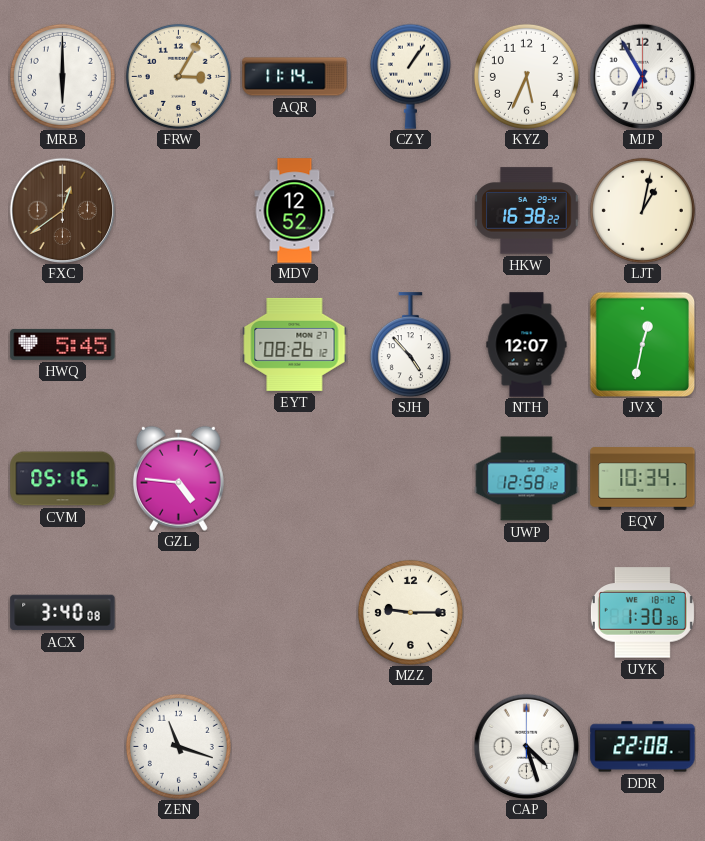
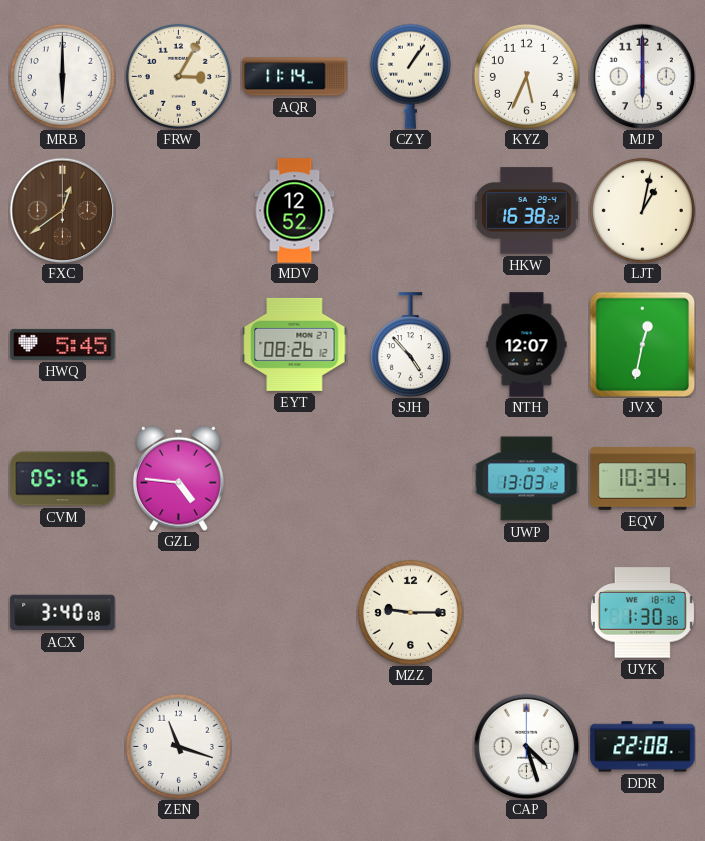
MJP: 6:55 -> 6:00 (642, 76)
UWP: 12:58 -> 13:03 (527, 479)
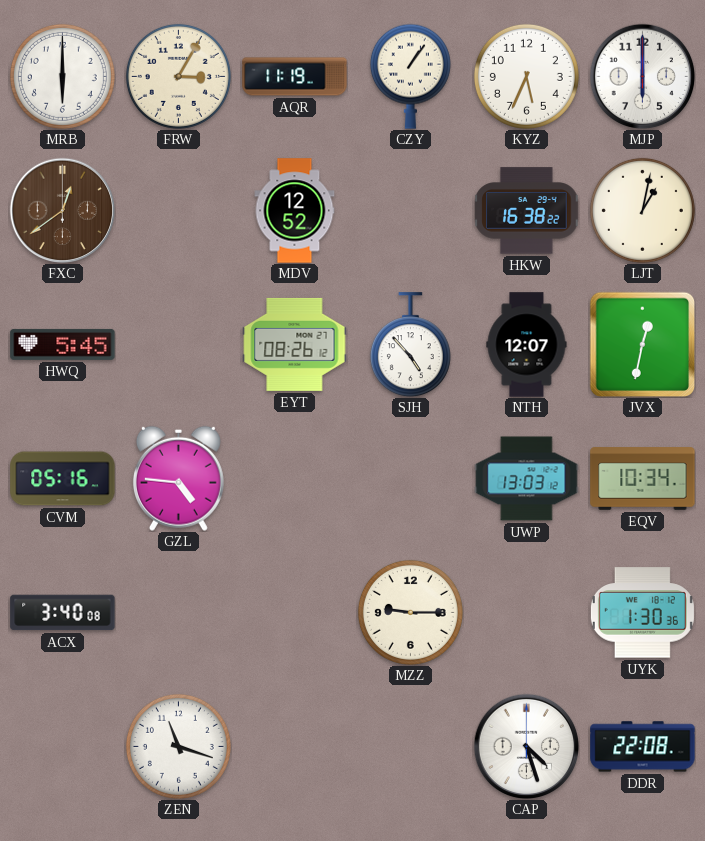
AQR: 11:14 -> 11:19 (295, 77)
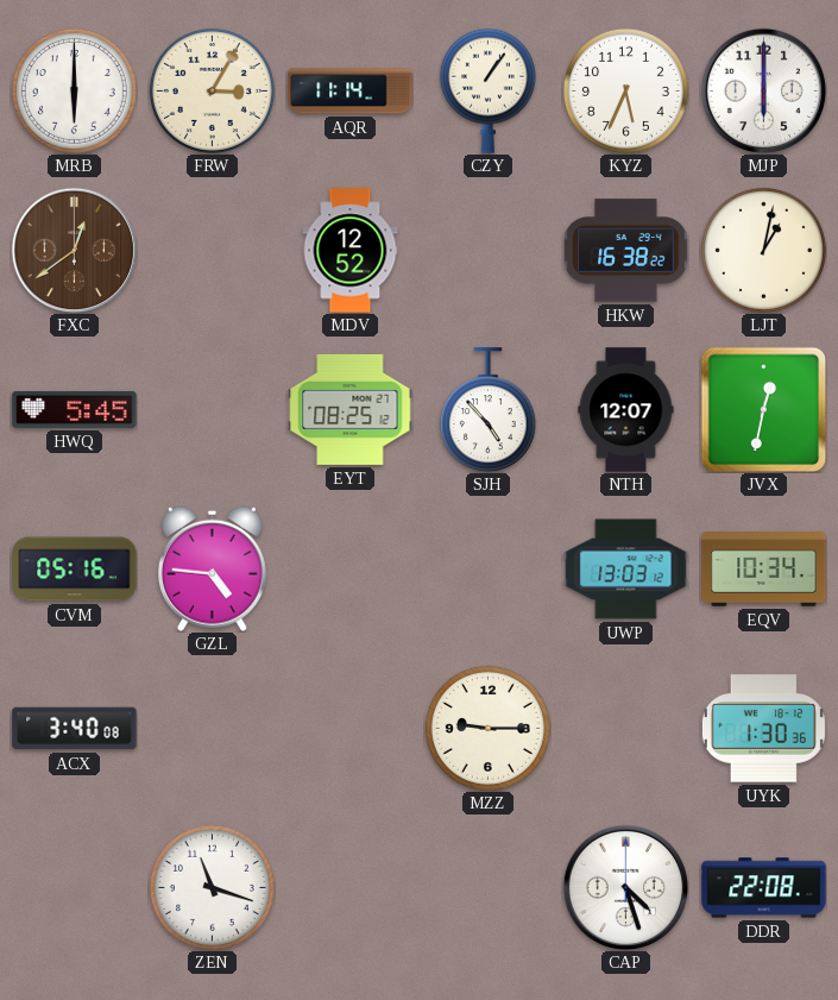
AQR: 11:19 -> 11:14 (351, 92)
EYT: 08:26 -> 08:25 (351, 409)
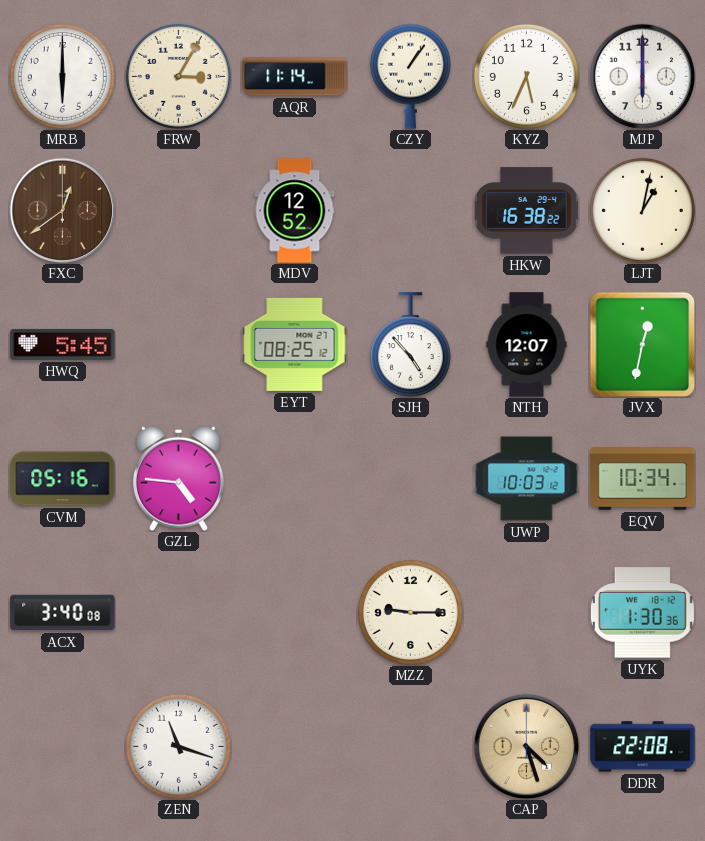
UWP: 13:03 -> 10:03 (527, 479)
CAP dial: white -> champagne (526, 746)
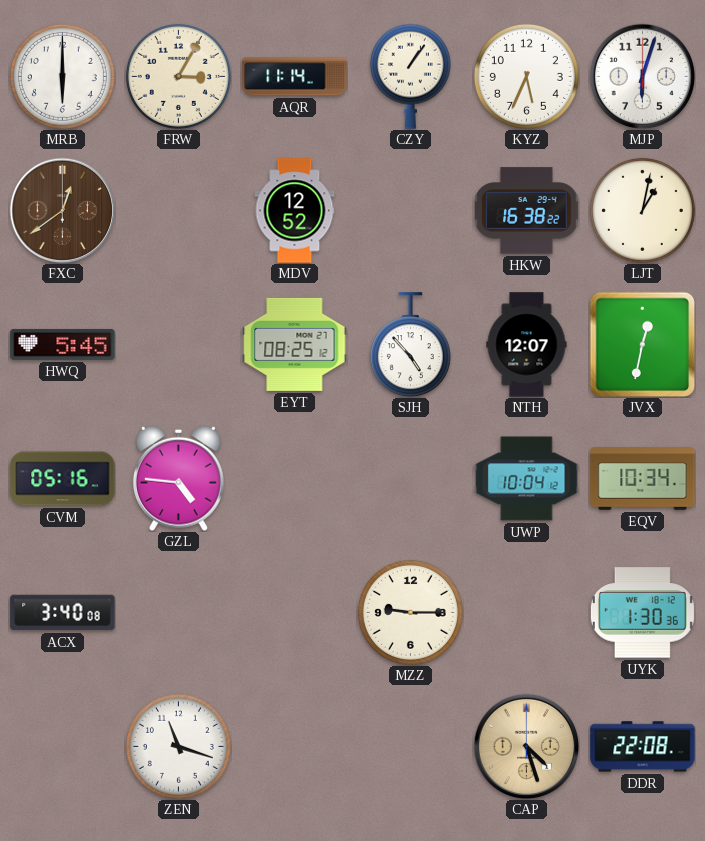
MJP: 6:00 -> 6:03 (642, 76)
UWP: 10:03 -> 10:04 (527, 479)
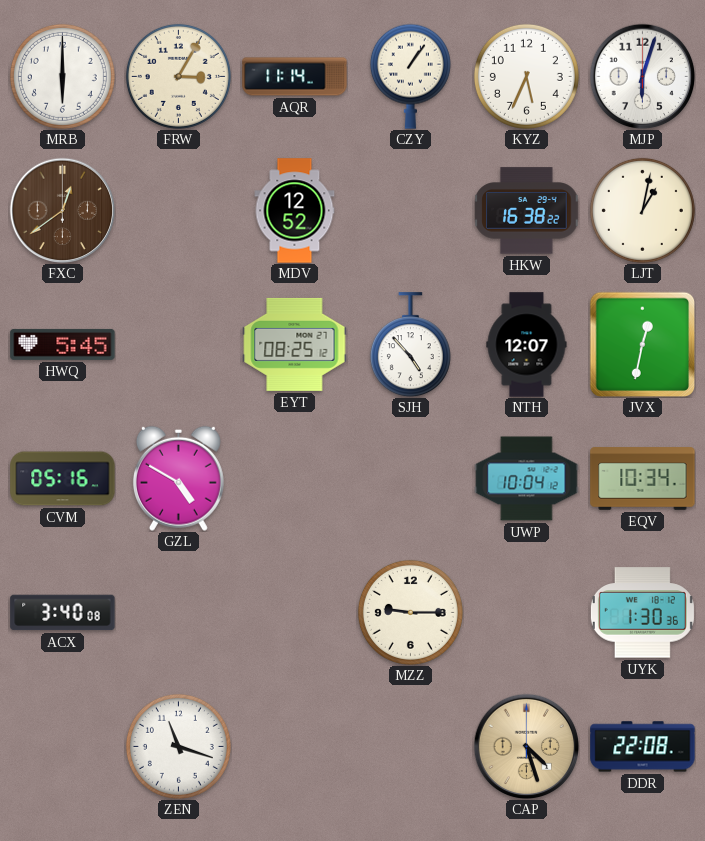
GZL: 4:46 -> 4:50 (178, 478)
